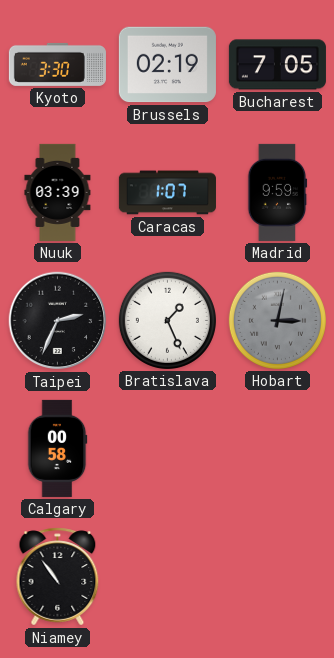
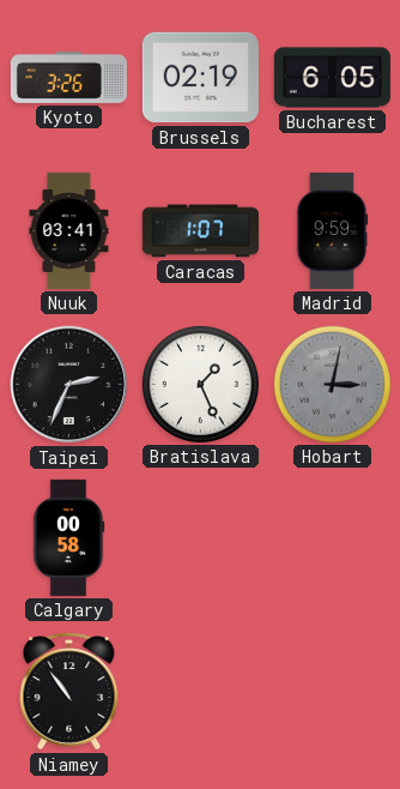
Kyoto: 3:30 -> 3:26 (68, 77)
Bucharest: 7:05 -> 6:05 (332, 78)
Nuuk: 03:39 -> 03:41 (69, 230)
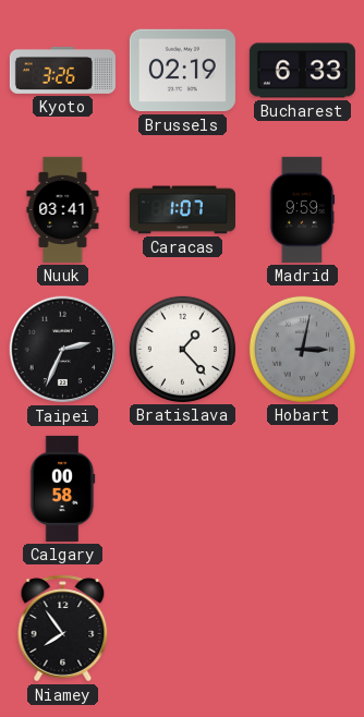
Bucharest: 6:05 -> 6:33 (302, 71)
Bratislava: 1:26 -> 1:23 (182, 349)
Niamey: 10:54 -> 7:54 (63, 629)
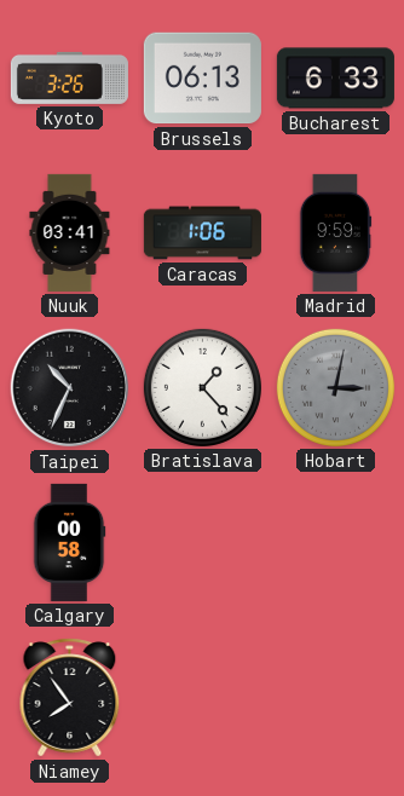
Brussels: 02:19 -> 06:13 (202, 79)
Caracas: 1:07 -> 1:06 (202, 233)
Taipei: 2:34 -> 10:34 (70, 388)
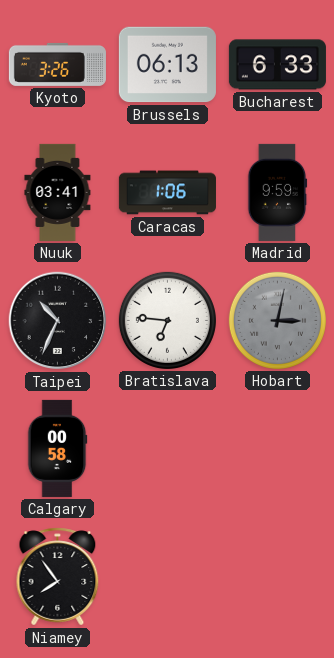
Bratislava: 1:23 -> 6:46 (167, 320)
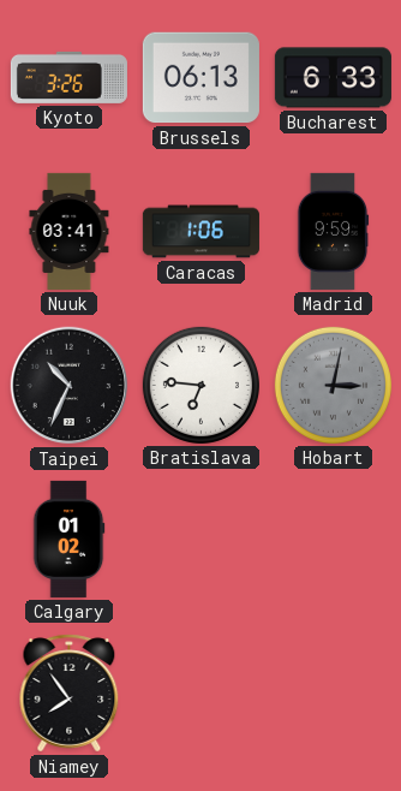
Calgary: 00:58 -> 01:02 (68, 539)
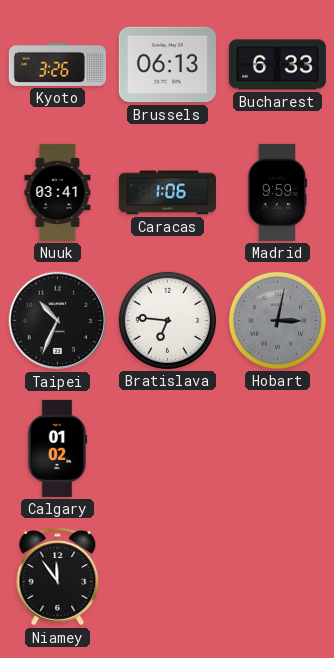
Niamey: 7:54 -> 11:54 (58, 577)
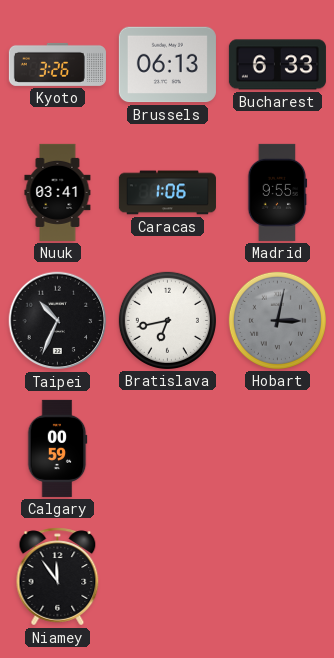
Madrid: 9:59 -> 9:55 (277, 192)
Bratislava: 6:46 -> 6:43 (167, 320)
Calgary: 01:02 -> 00:59 (57, 448)
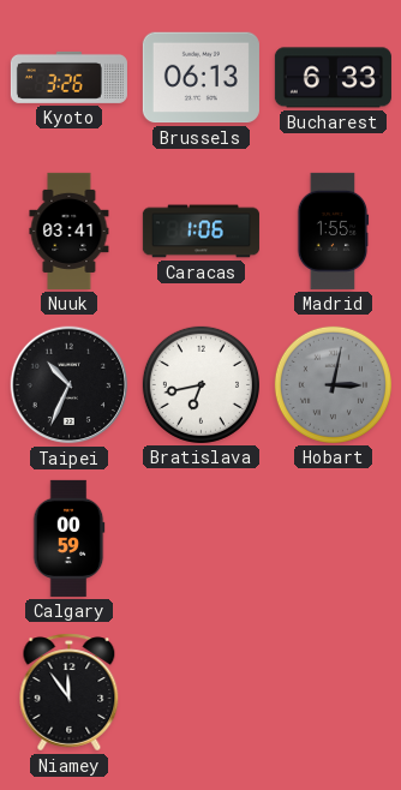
Madrid: 9:55 -> 1:55 (333, 231)
